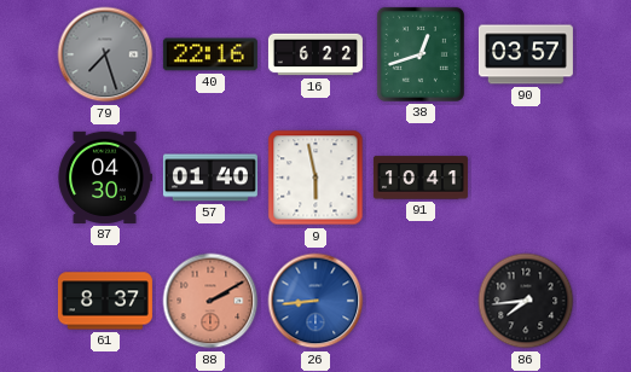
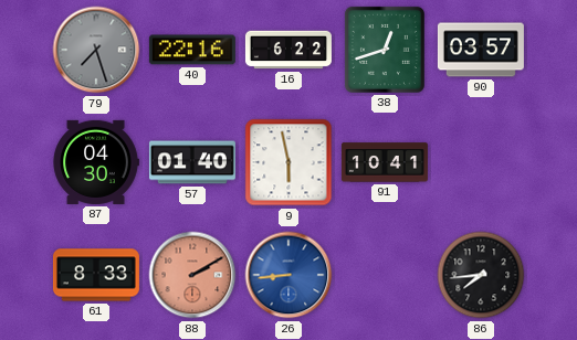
61: 8:37 -> 8:33 (96, 275)
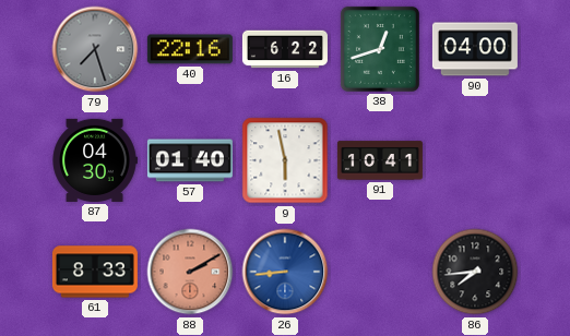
90: 03:57 -> 04:00 (475, 49)
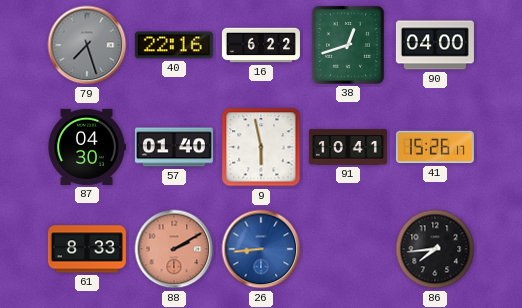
41: none -> 15:26 (435, 147)
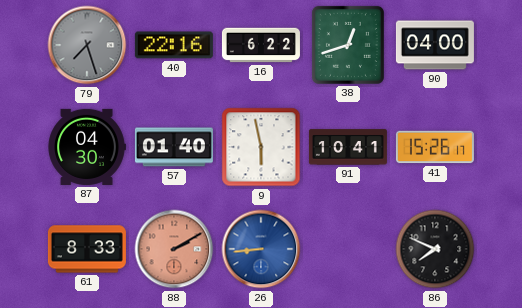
86: 7:44 -> 7:49 (435, 249)
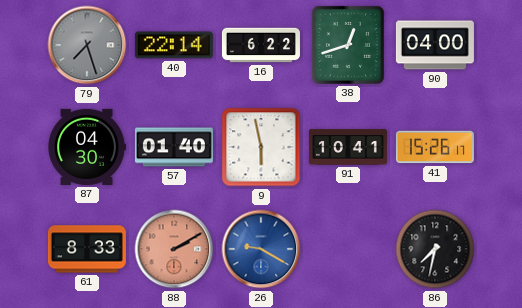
40: 22:16 -> 22:14 (174, 45)
26: 8:44 -> 9:20 (261, 249)
86: 7:49 -> 7:32 (435, 249)
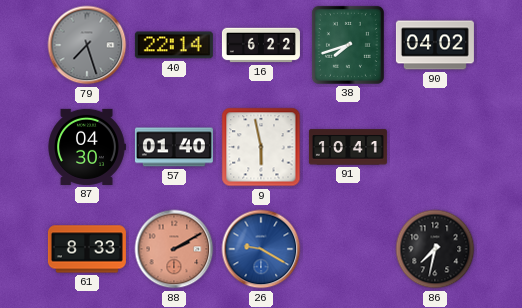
38: 12:42 -> 7:42 (348, 45)
90: 04:00 -> 04:02 (435, 45)
41: 15:26 -> none (435, 147)
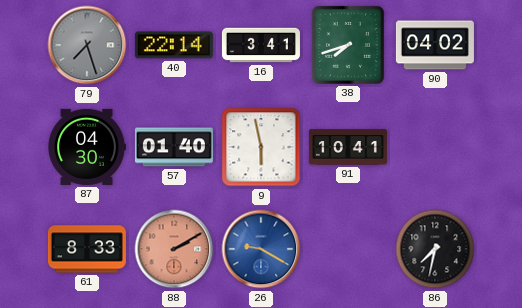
16: 6:22 -> 3:41 (261, 45)
